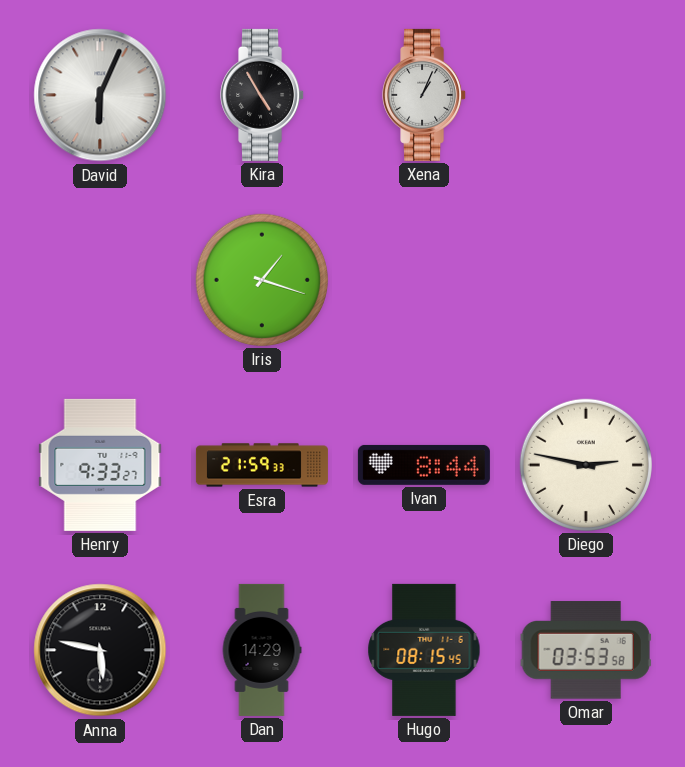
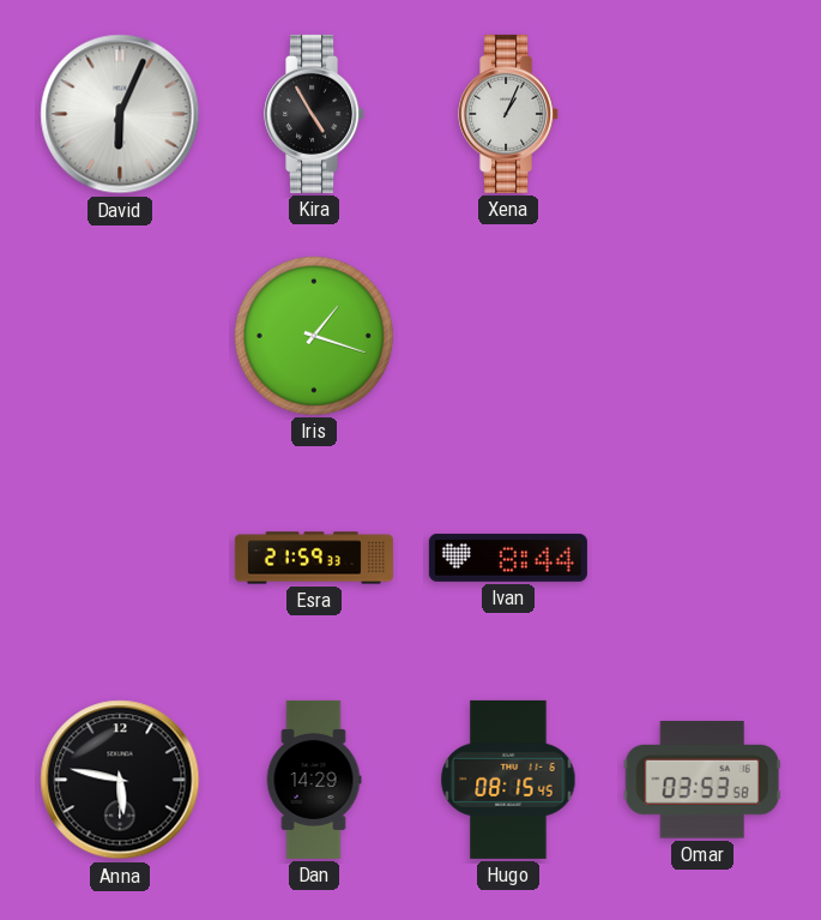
Henry: 9:33 -> none (100, 465)
Diego: 2:47 -> none (586, 465)
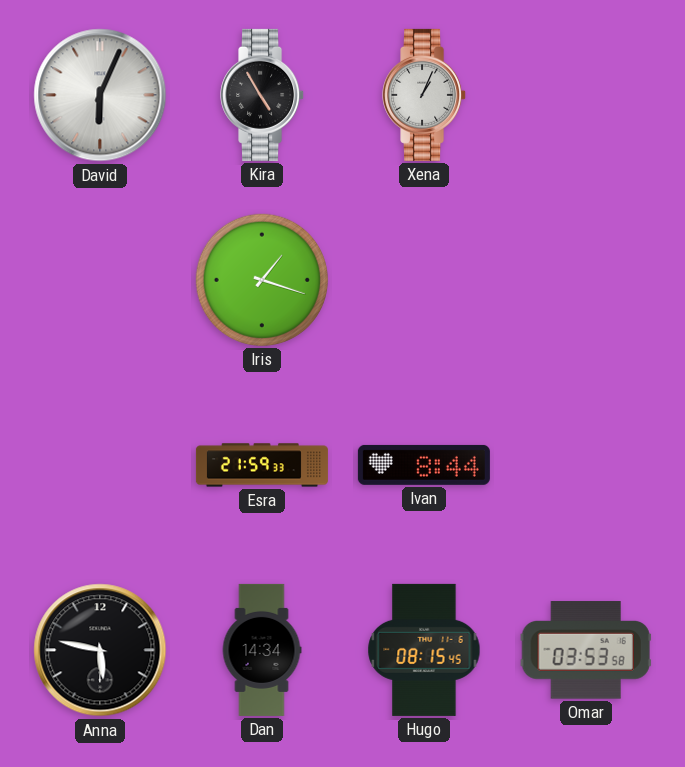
Dan: 14:29 -> 14:34 (262, 650)
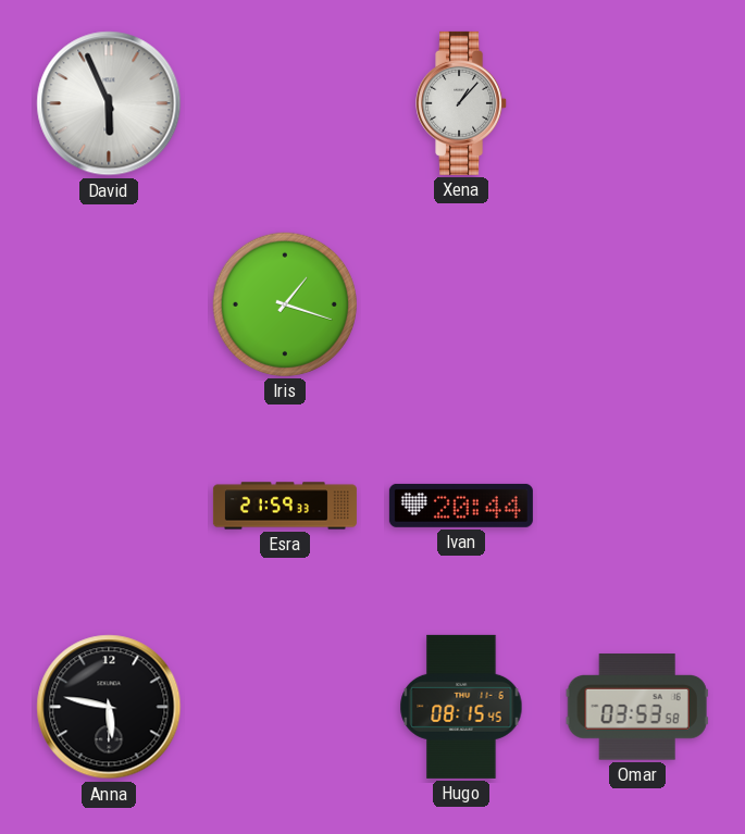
David: 6:04 -> 5:56 (109, 103)
Kira: 4:55 -> none (263, 95)
Xena: 1:04 -> 1:07 (462, 103)
Ivan: 8:44 -> 20:44 (461, 506)
Dan: 14:34 -> none (262, 650)
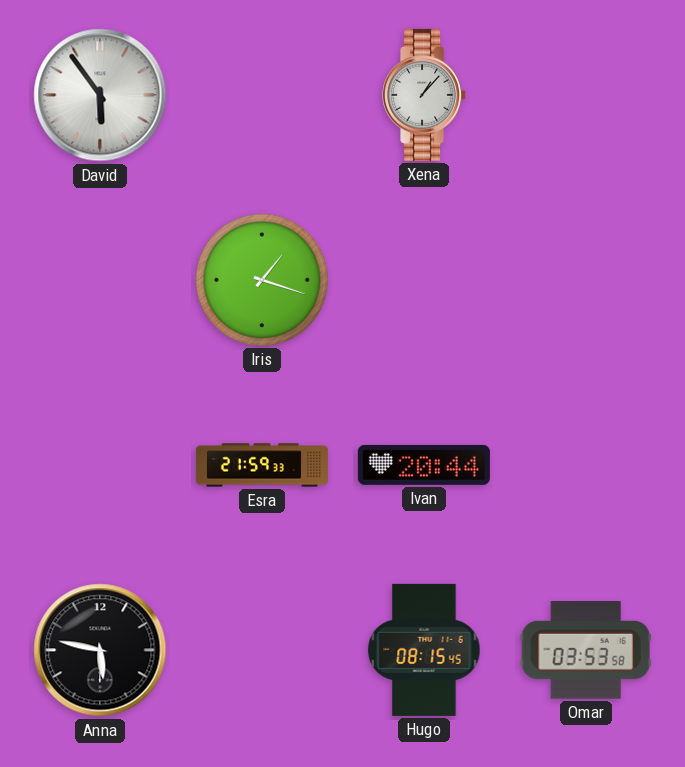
David: 5:56 -> 5:54 (100, 95)
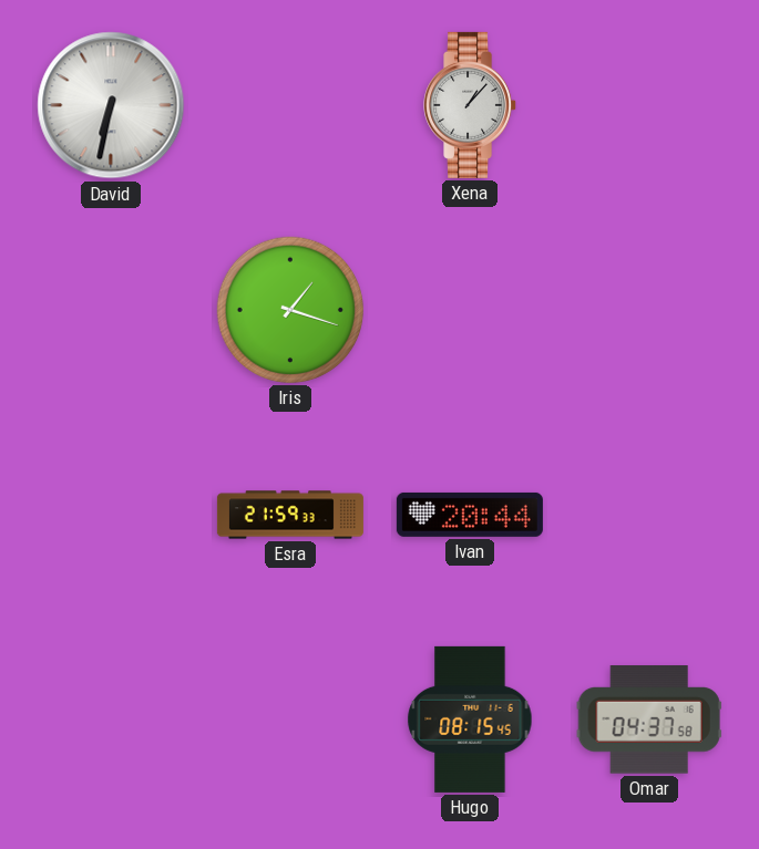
David: 5:54 -> 6:32 (111, 105)
Anna: 5:47 -> none (100, 650)
Omar: 03:53 -> 04:37 (649, 719)
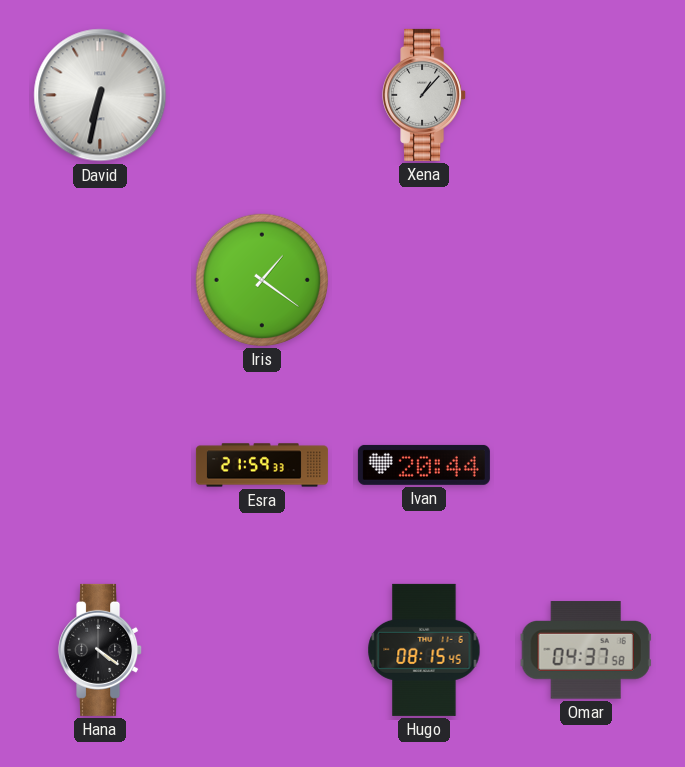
Iris: 1:18 -> 1:21 (262, 280)
Hana: none -> 4:21 (101, 650)
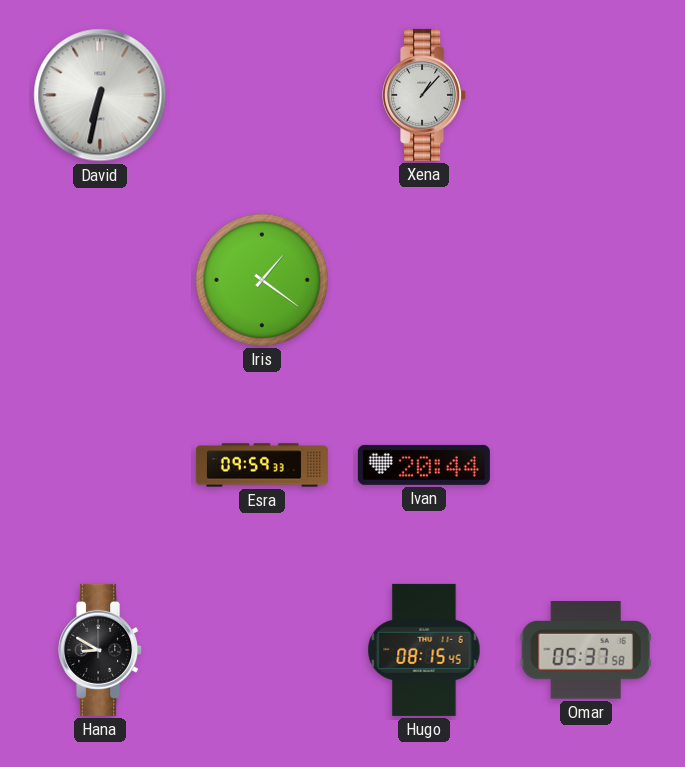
Esra: 21:59 -> 09:59 (262, 465)
Hana: 4:21 -> 8:50 (101, 650)
Omar: 04:37 -> 05:37 (586, 650)
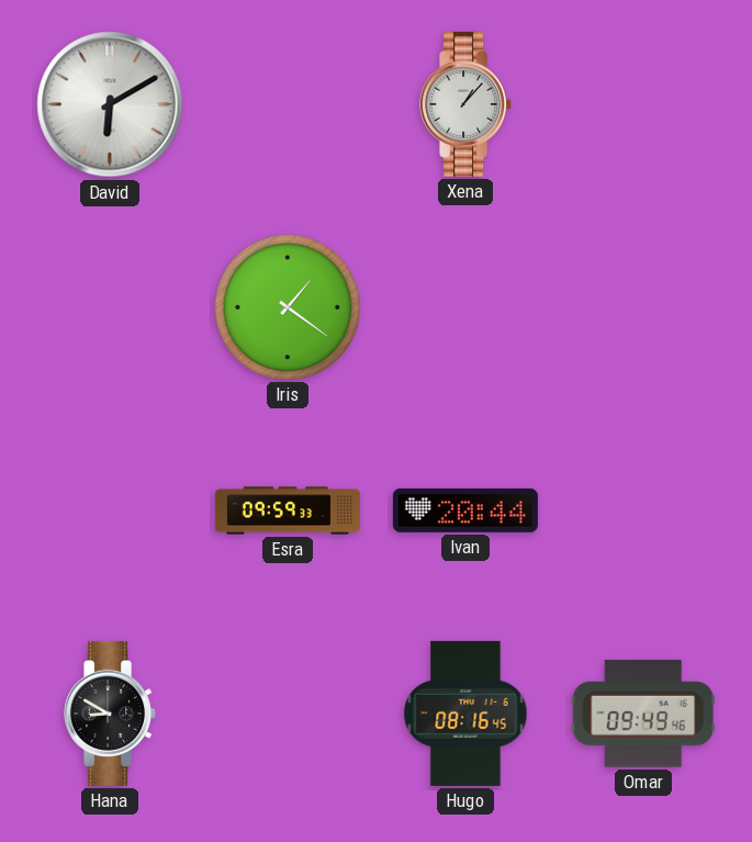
David: 6:32 -> 6:10 (110, 104)
Hugo: 08:15 -> 08:16 (465, 714)
Omar: 05:37 -> 09:49 (643, 714)
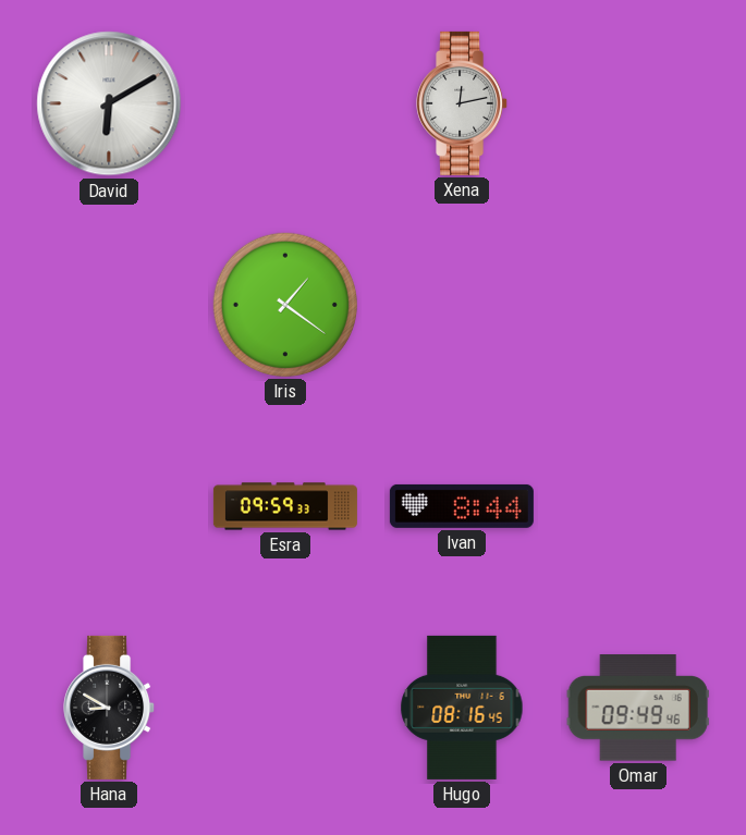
Xena: 1:07 -> 12:13 (463, 103)
Ivan: 20:44 -> 8:44 (462, 506)
